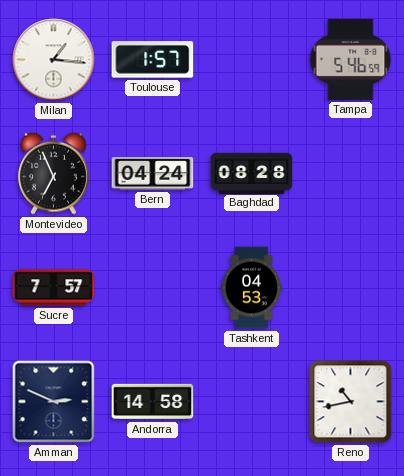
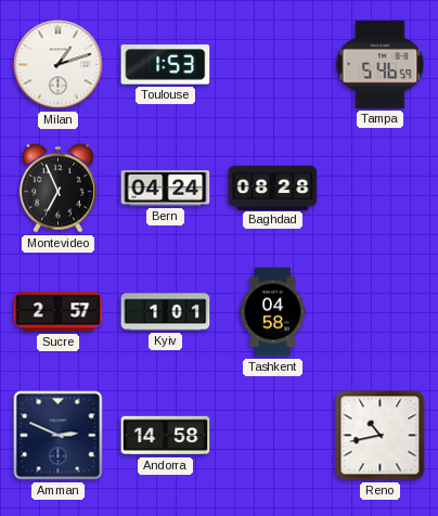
Milan: 1:16 -> 1:12 (59, 65)
Toulouse: 1:57 -> 1:53 (166, 65)
Sucre: 7:57 -> 2:57 (59, 312)
Kyiv: none -> 1:01 (166, 312)
Tashkent: 04:53 -> 04:58 (273, 312)
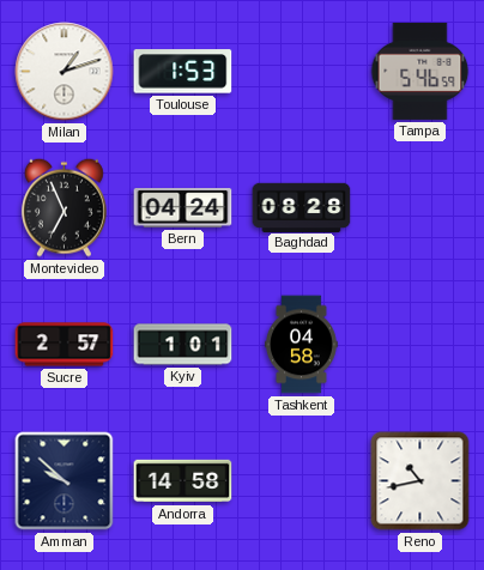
Amman: 2:49 -> 9:52 (65, 481)
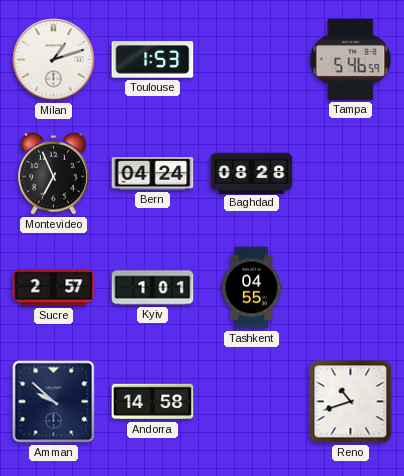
Tashkent: 04:58 -> 04:55 (252, 288)
Reno: 10:43 -> 10:42 (351, 402)
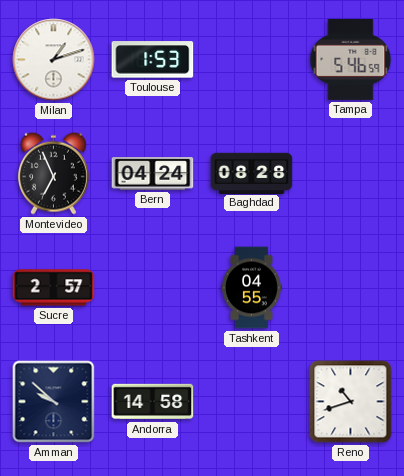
Kyiv: 1:01 -> none (153, 288)
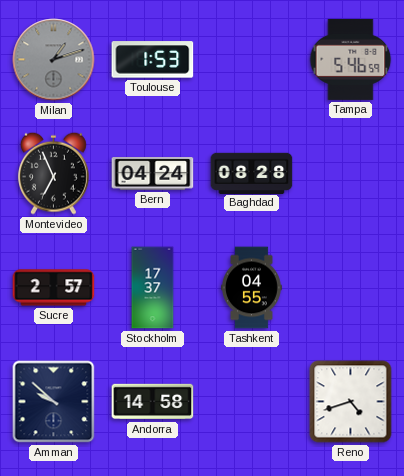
Milan dial: white -> grey (54, 60)
Stockholm: none -> 17:37 (153, 288)
Reno: 10:42 -> 4:42 (351, 402)
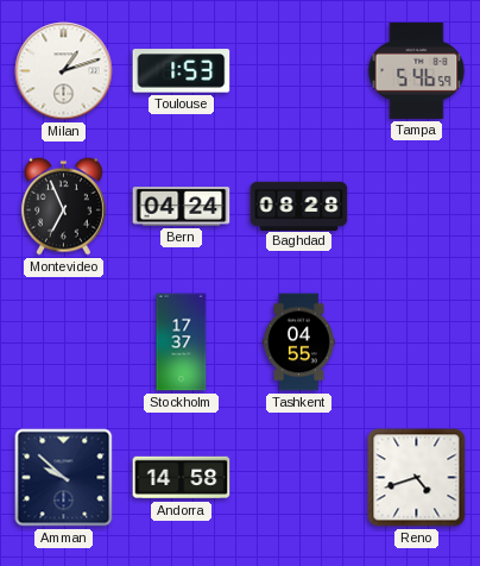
Milan dial: grey -> white (64, 71)
Sucre: 2:57 -> none (54, 288)
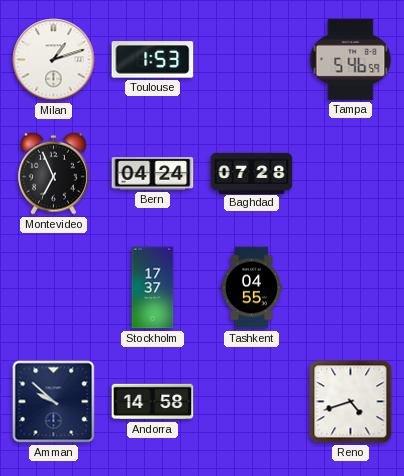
Baghdad: 08:28 -> 07:28 (252, 173)
